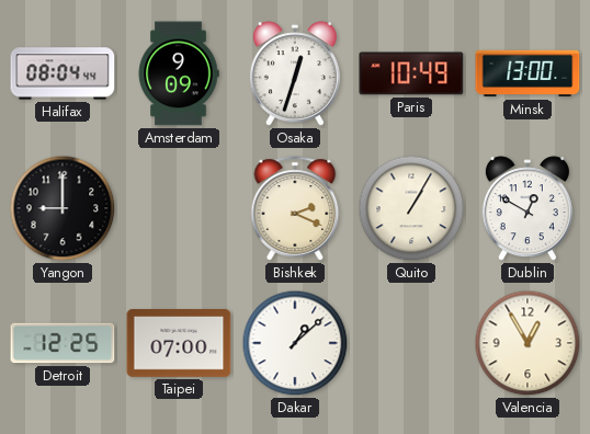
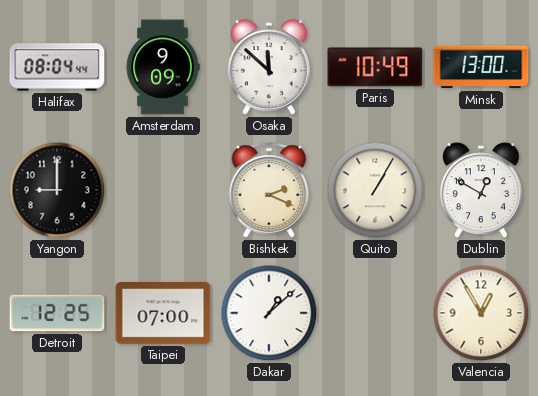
Osaka: 12:33 -> 11:52 (269, 68)
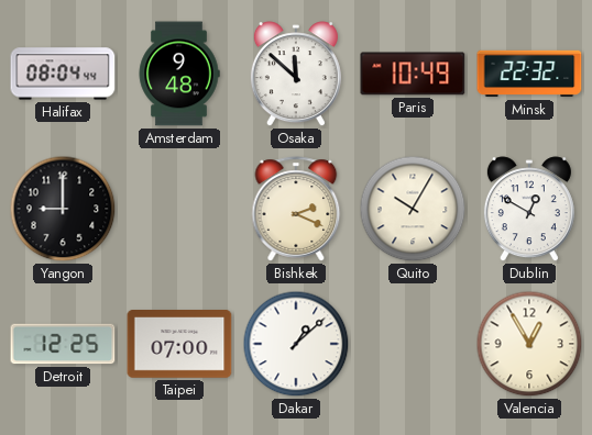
Amsterdam: 9:09 -> 9:48 (179, 74)
Minsk: 13:00 -> 22:32 (529, 74)
Quito: 1:05 -> 10:05 (413, 209)
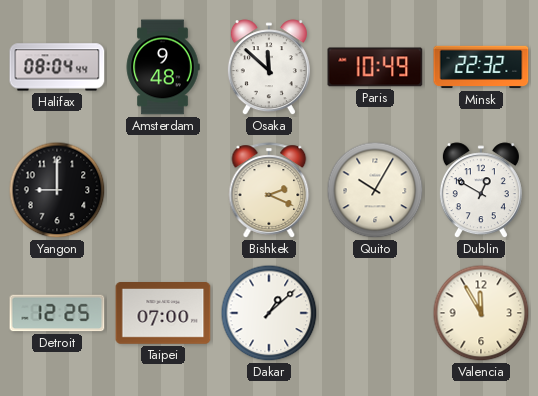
Valencia: 12:55 -> 11:55 (481, 313)
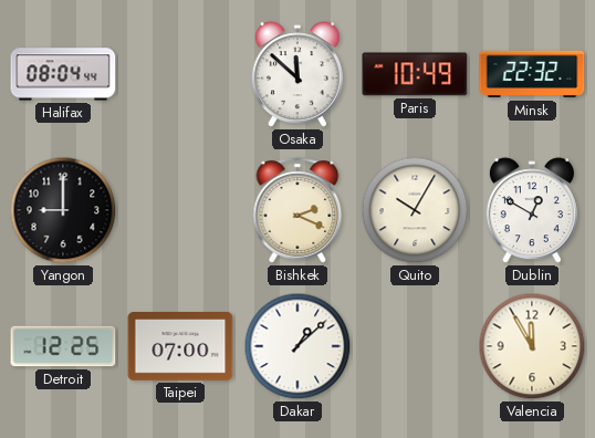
Amsterdam: 9:48 -> none (163, 67)
